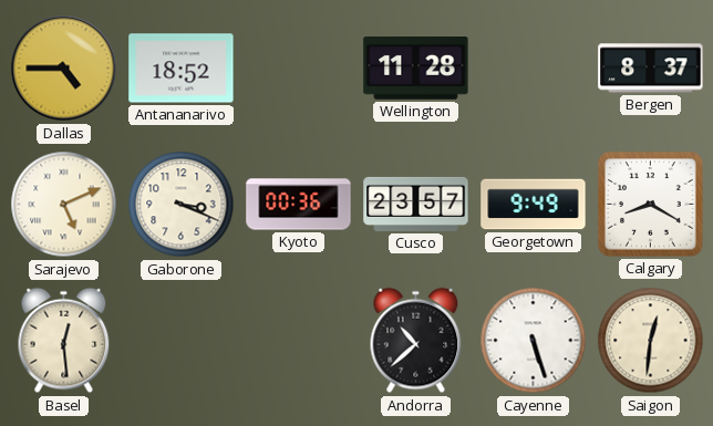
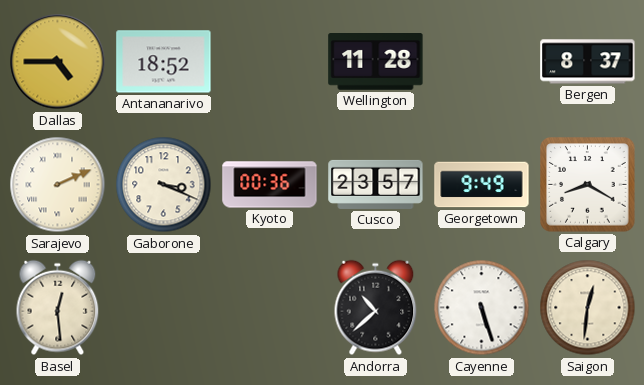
Sarajevo: 5:11 -> 2:11 (58, 185)
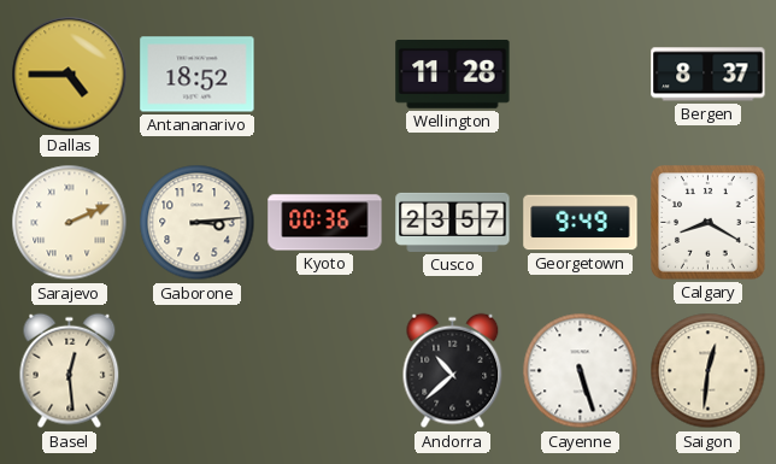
Gaborone: 3:19 -> 3:14 (198, 223)
